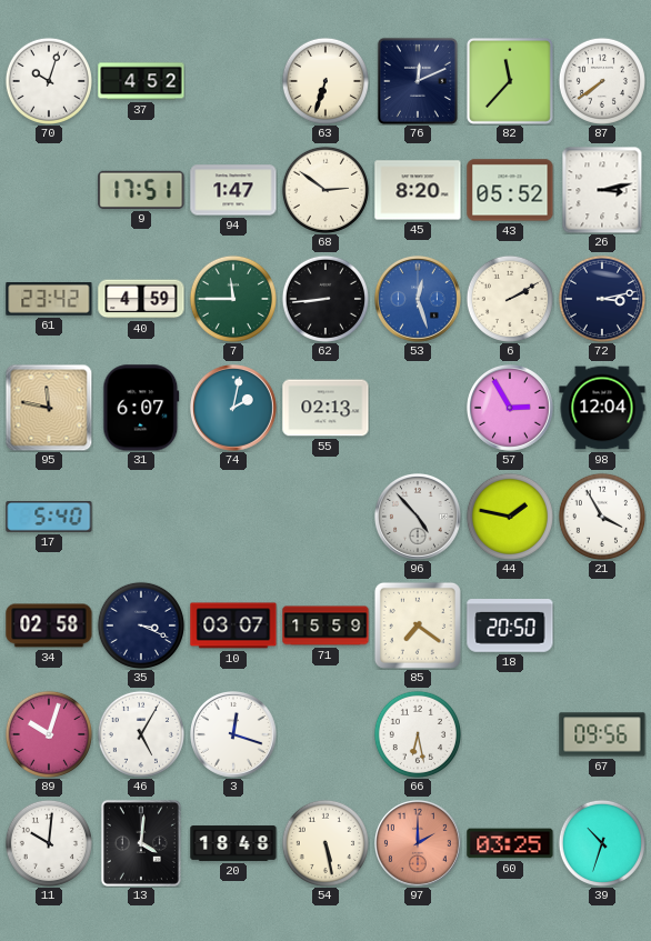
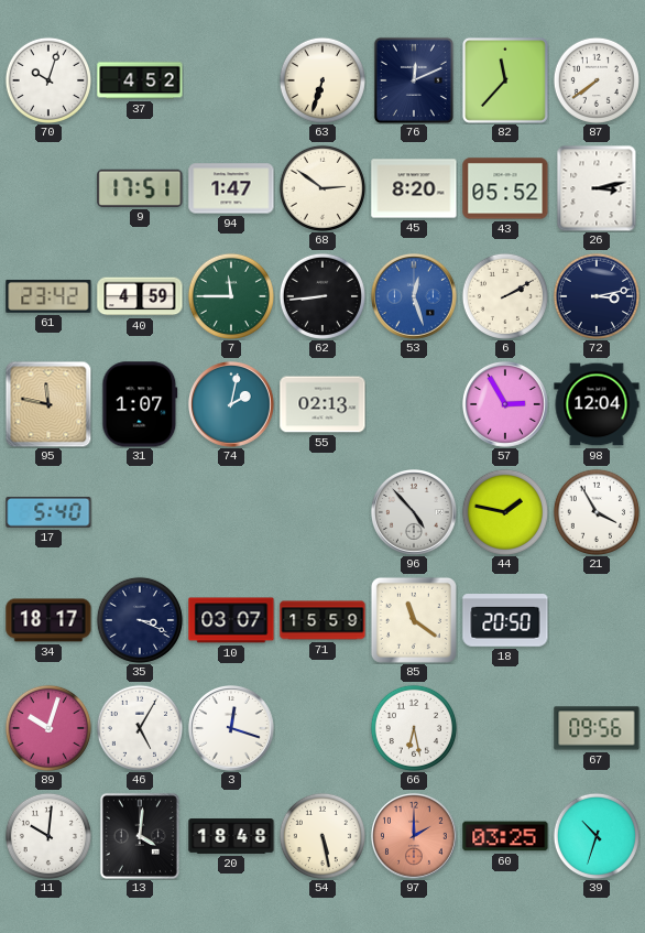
31: 6:07 -> 1:07 (140, 404)
34: 02:58 -> 18:17 (48, 620)
85: 7:21 -> 11:21 (414, 620)
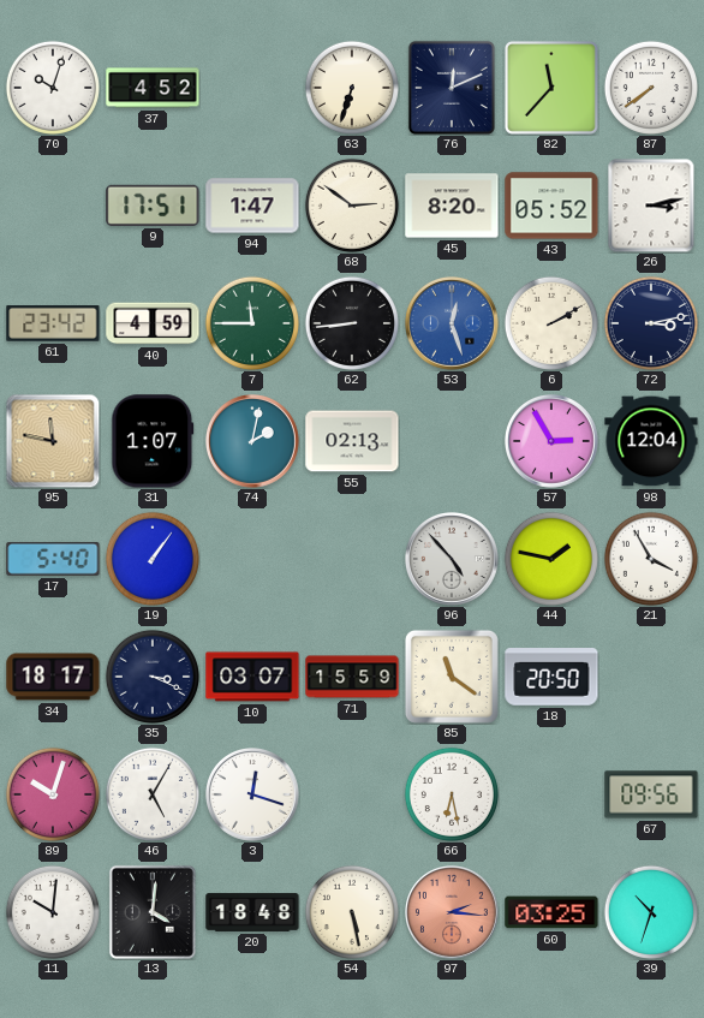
19: none -> 1:06 (153, 559)
97: 2:00 -> 2:16 (453, 913)
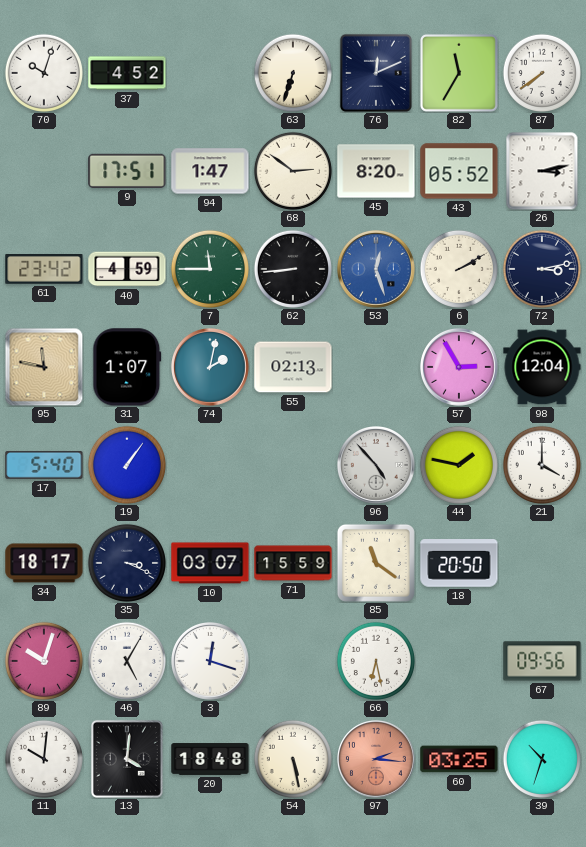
82: 11:37 -> 11:35 (459, 73)
21: 3:55 -> 4:00 (542, 465)
